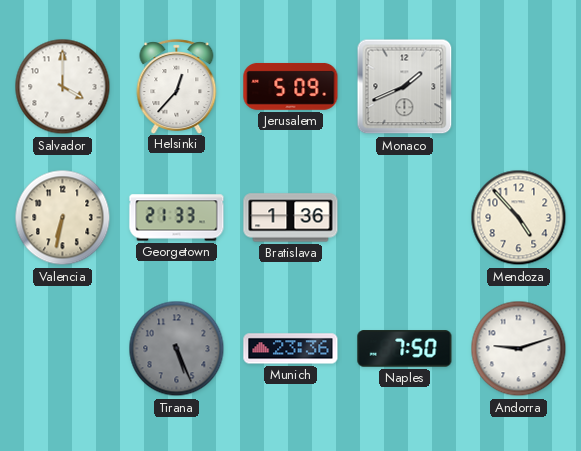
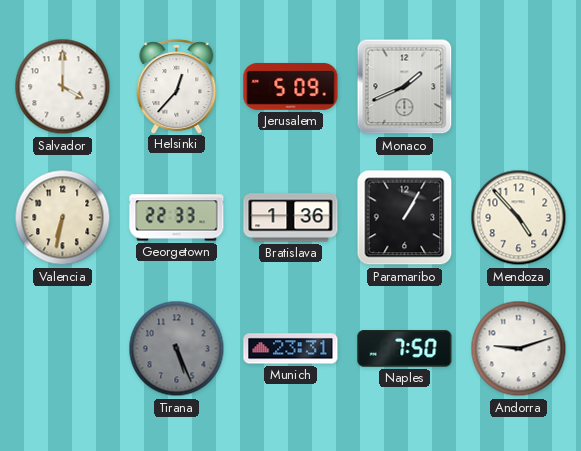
Georgetown: 21:33 -> 22:33 (177, 218)
Paramaribo: none -> 1:05 (405, 218)
Munich: 23:36 -> 23:31 (291, 349)
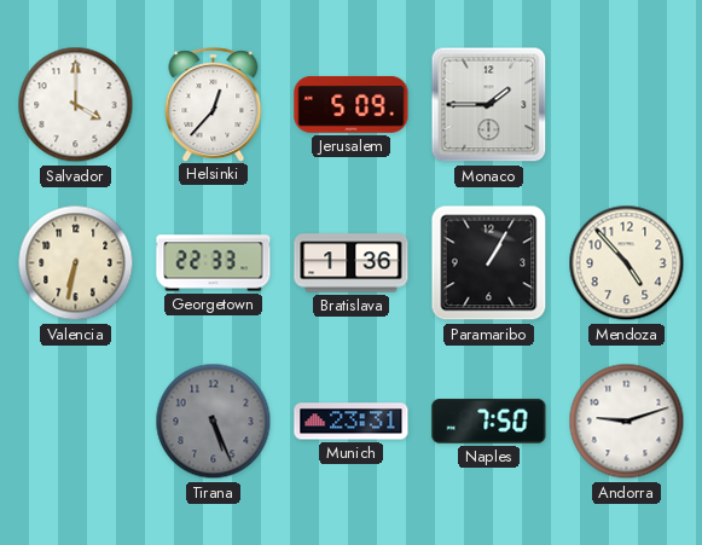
Monaco: 1:41 -> 1:45 (489, 105)
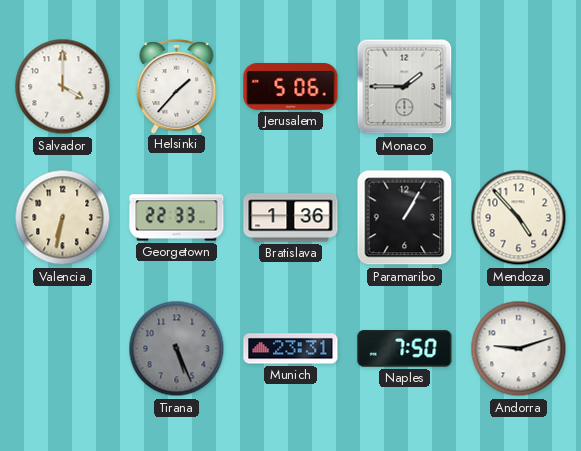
Helsinki: 12:37 -> 1:37 (177, 86)
Jerusalem: 5:09 -> 5:06 (291, 86)
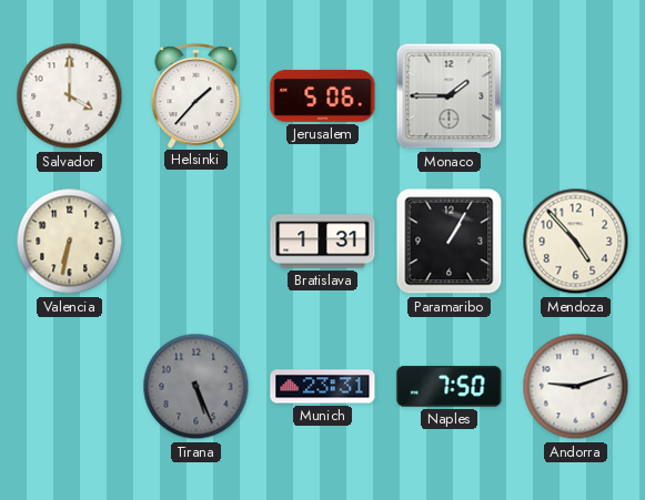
Georgetown: 22:33 -> none (177, 218)
Bratislava: 1:36 -> 1:31 (323, 242)
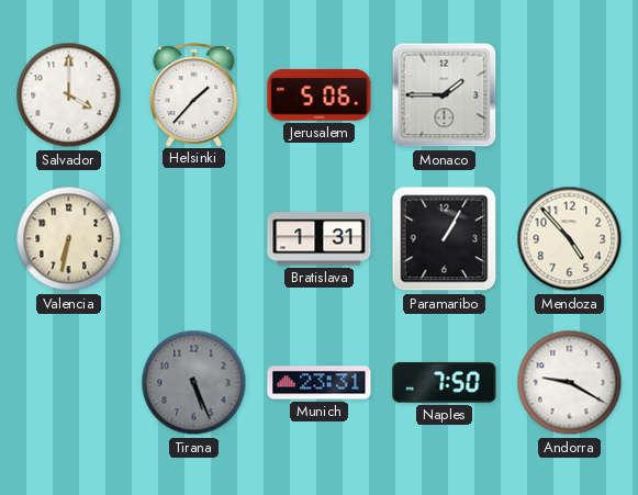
Andorra: 9:12 -> 9:20 (570, 383)
